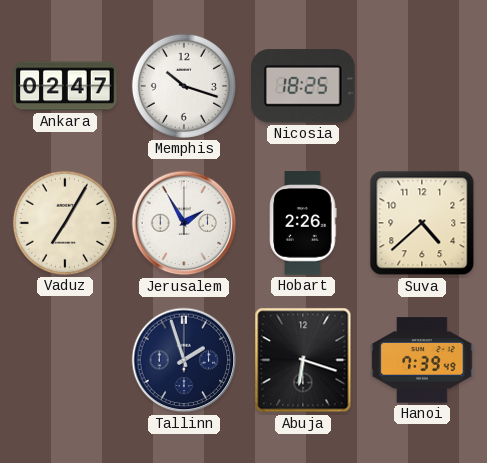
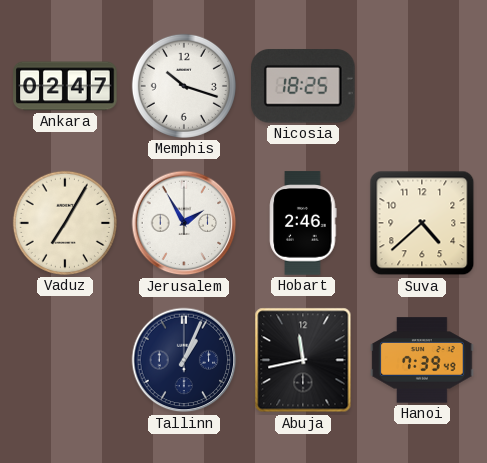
Hobart: 2:26 -> 2:46 (303, 223)
Tallinn: 1:57 -> 1:04 (184, 360)
Abuja: 6:18 -> 11:43 (303, 360)
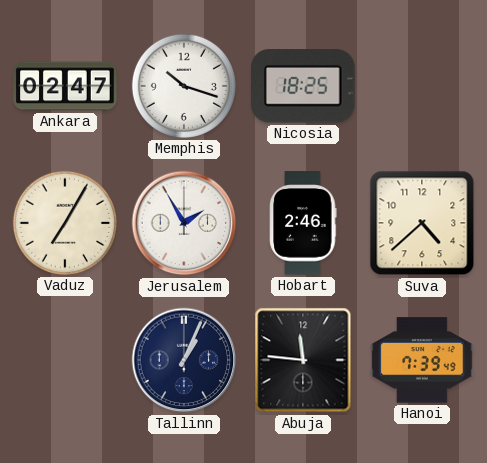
Abuja: 11:43 -> 11:46 (303, 360)
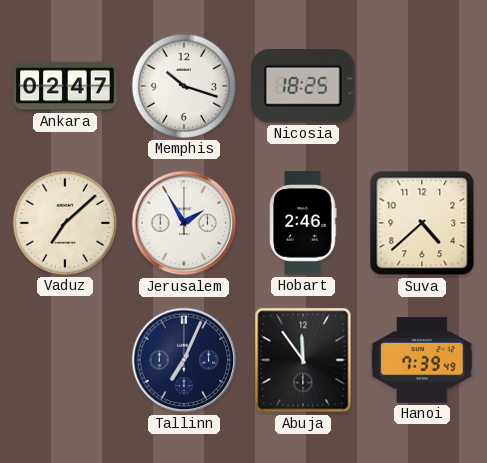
Vaduz: 7:05 -> 7:08 (65, 223)
Tallinn: 1:04 -> 7:04 (184, 360)
Abuja: 11:46 -> 11:54 (303, 360)
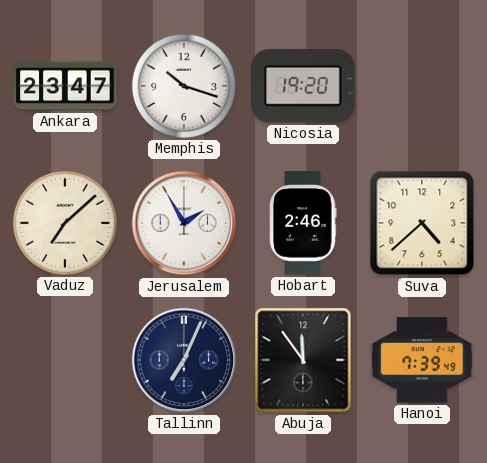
Ankara: 02:47 -> 23:47 (65, 86)
Nicosia: 18:25 -> 19:20 (304, 86)
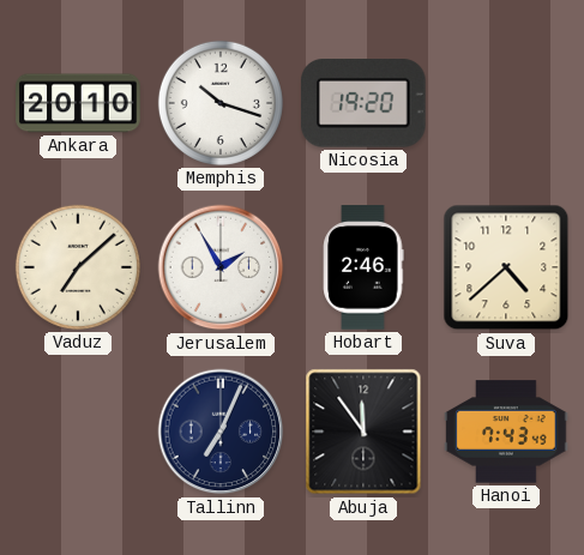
Ankara: 23:47 -> 20:10 (78, 103)
Hanoi: 7:39 -> 7:43 (506, 432)
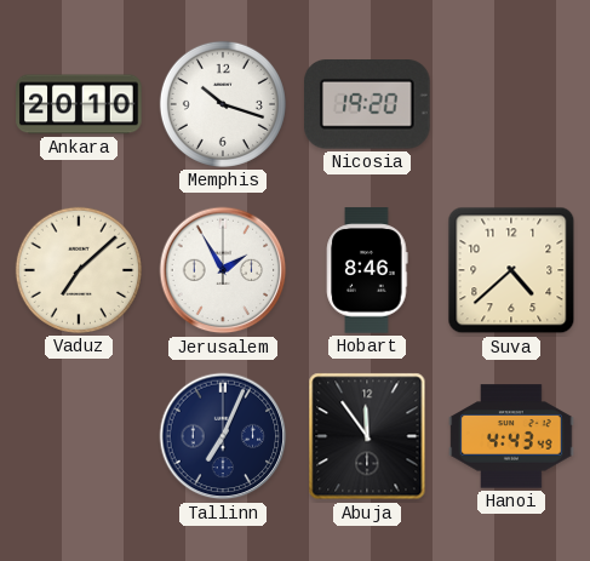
Hobart: 2:46 -> 8:46 (367, 270)
Hanoi: 7:43 -> 4:43 (511, 436)
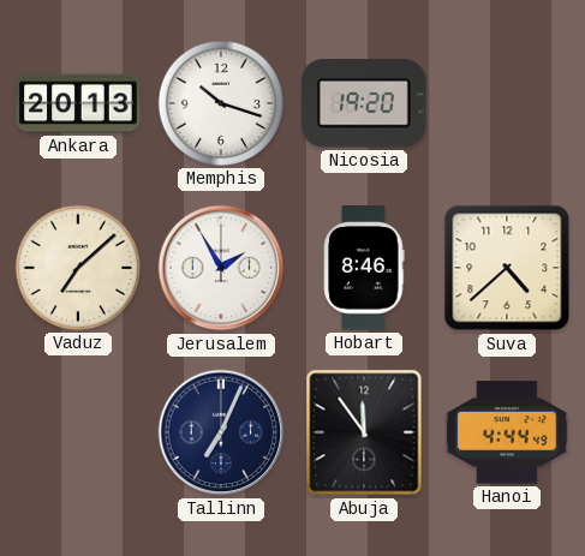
Ankara: 20:10 -> 20:13 (78, 103)
Hanoi: 4:43 -> 4:44 (507, 432)
